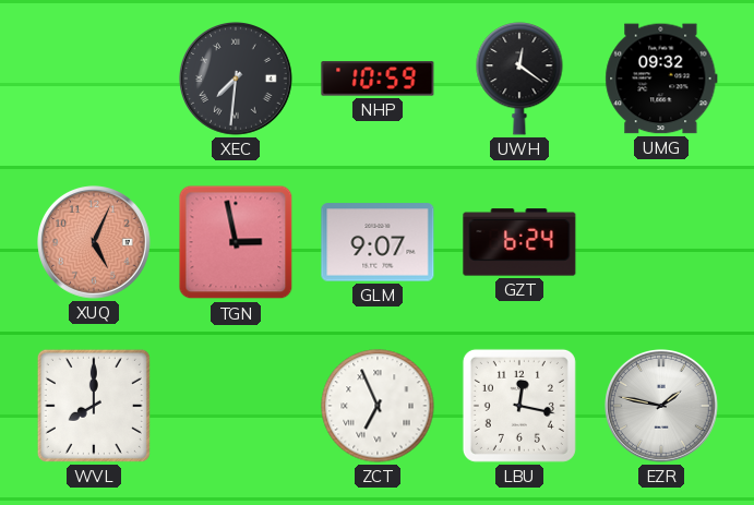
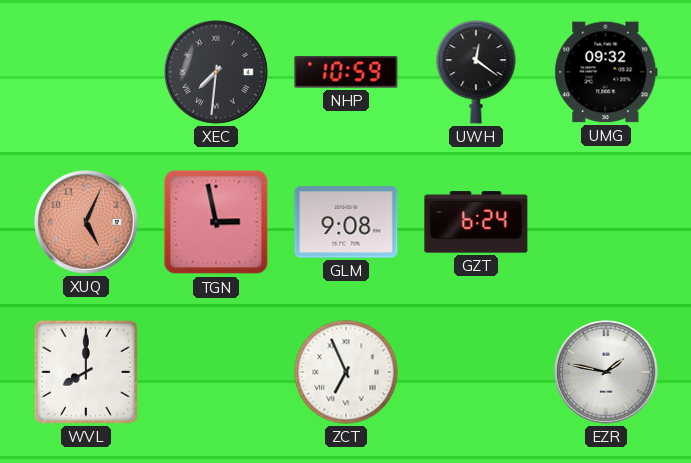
GLM: 9:07 -> 9:08 (346, 222)
LBU: 12:17 -> none (519, 406)
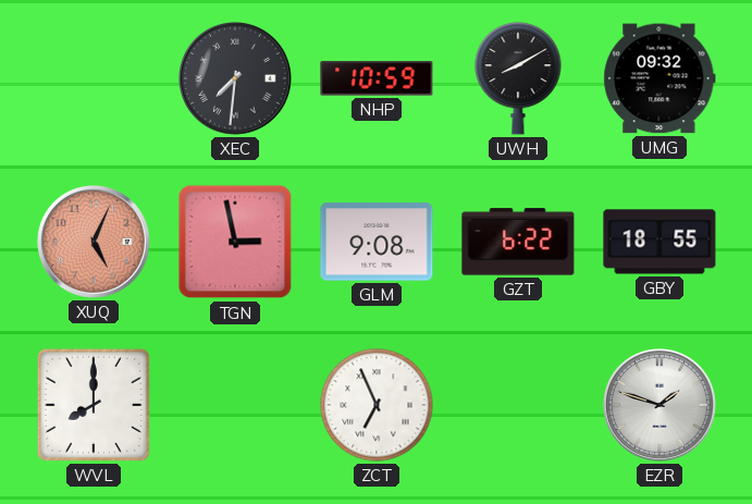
UWH: 12:21 -> 8:10 (518, 78)
GZT: 6:24 -> 6:22 (518, 242)
GBY: none -> 18:55 (659, 242)
EZR: 1:47 -> 1:48 (661, 406)
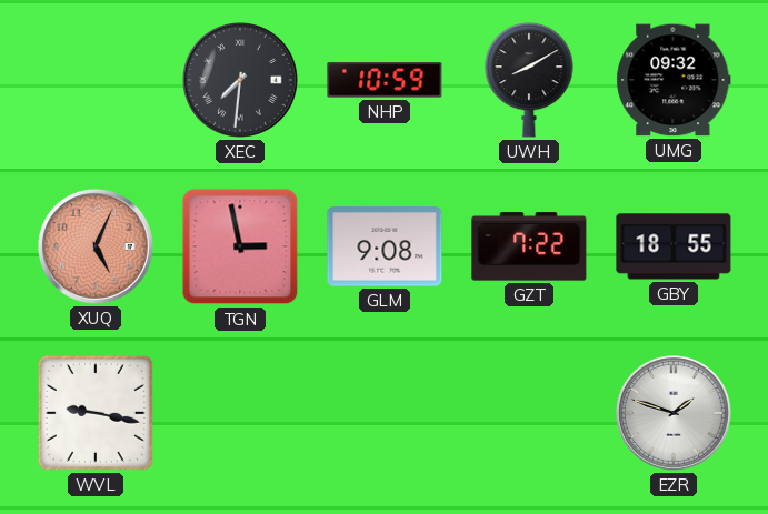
GZT: 6:22 -> 7:22 (529, 246)
WVL: 8:00 -> 9:17 (96, 413)
ZCT: 6:56 -> none (377, 405)
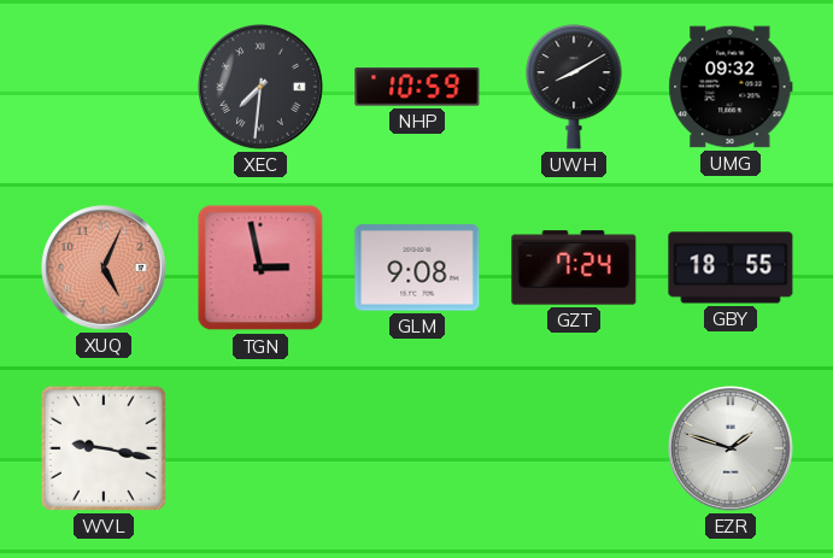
GZT: 7:22 -> 7:24 (574, 268)
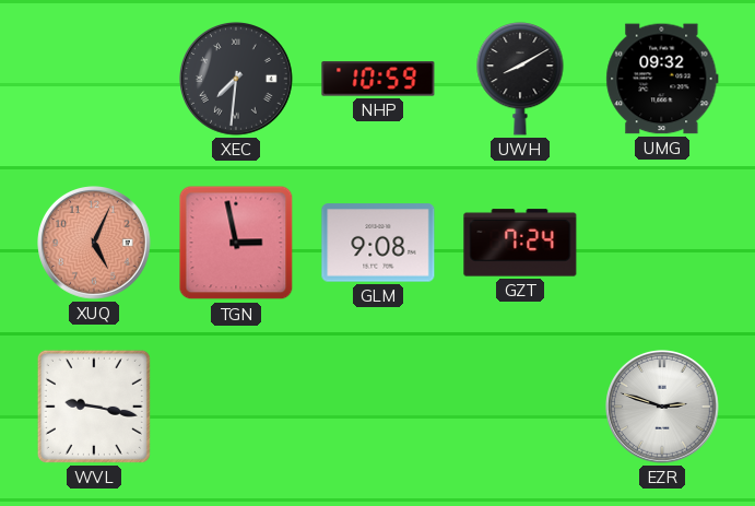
GBY: 18:55 -> none (731, 268)
EZR: 1:48 -> 2:48 (663, 408)
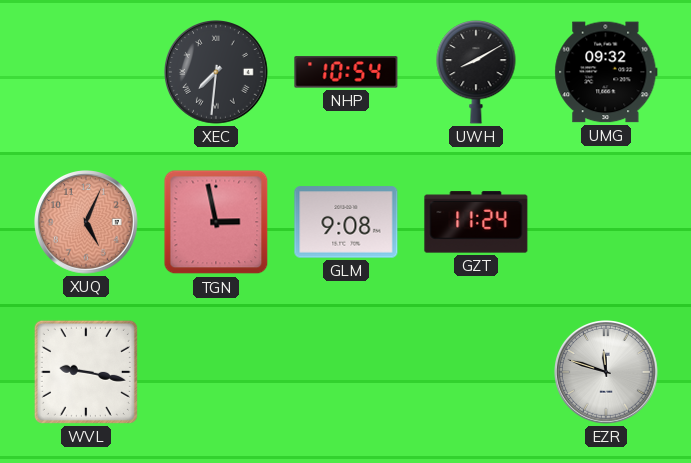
NHP: 10:59 -> 10:54 (346, 72)
GZT: 7:24 -> 11:24 (476, 222)
EZR: 2:48 -> 11:48 (607, 373)
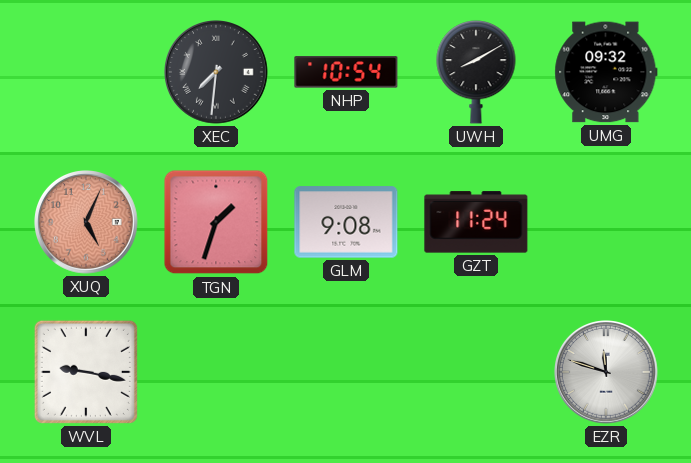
TGN: 2:58 -> 1:33 (216, 222)
